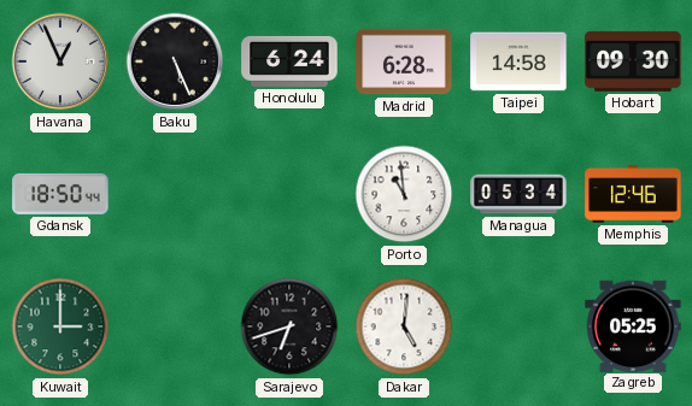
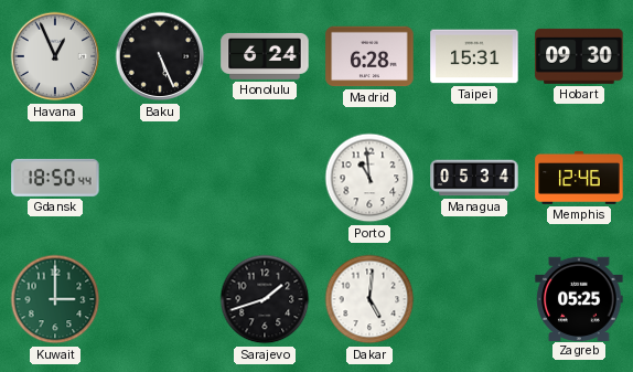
Taipei: 14:58 -> 15:31 (474, 56)
Sarajevo: 6:42 -> 1:42 (265, 299)
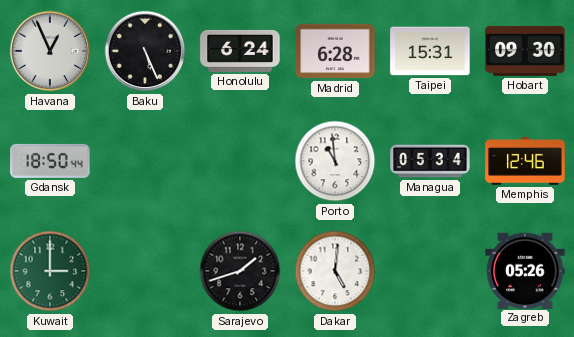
Zagreb: 05:25 -> 05:26 (525, 270)
